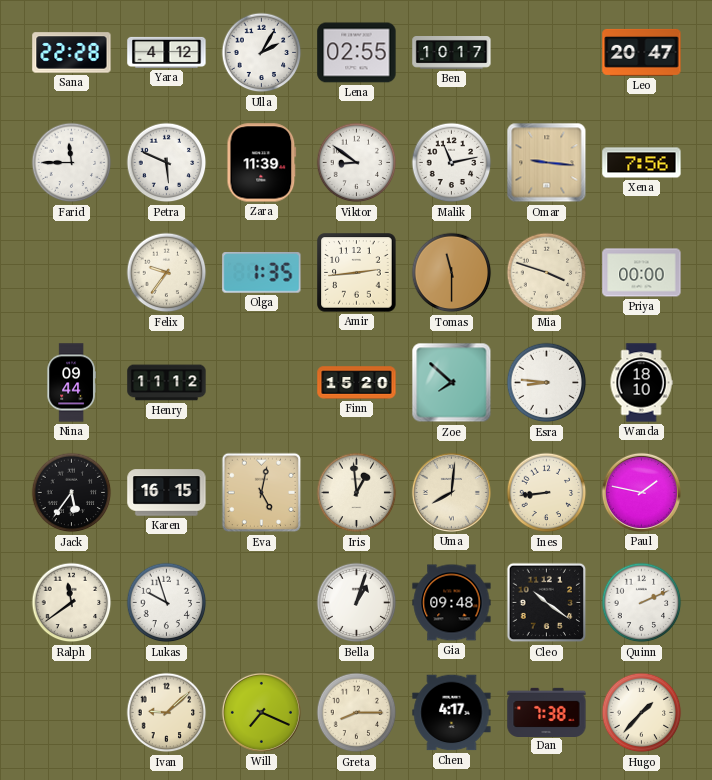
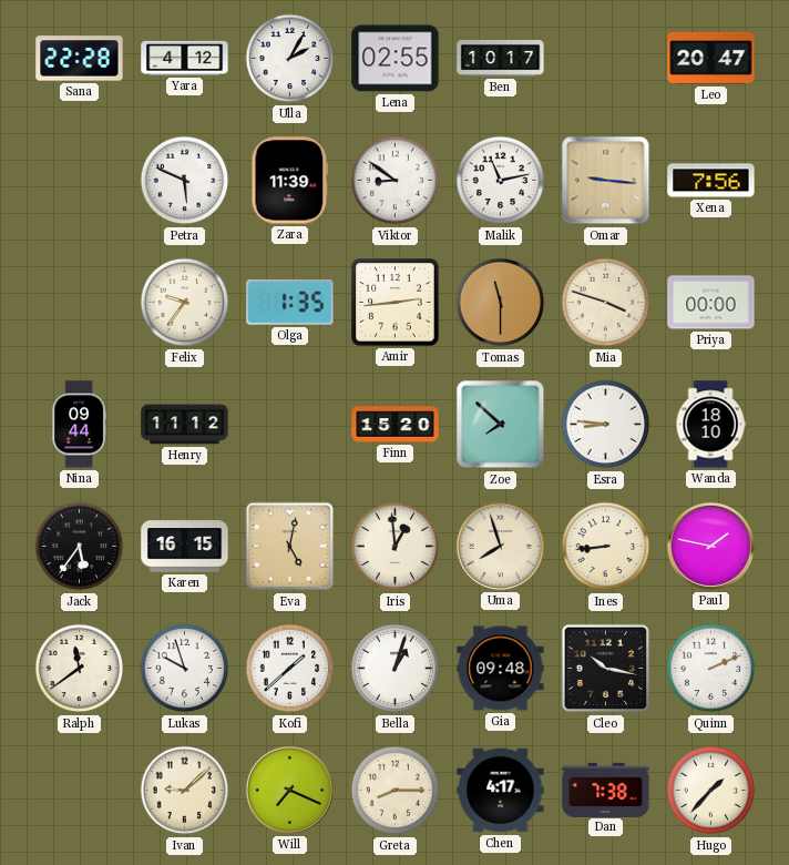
Farid: 11:45 -> none (72, 163)
Uma: 8:01 -> 7:57 (500, 546)
Kofi: none -> 1:38 (290, 669)
Cleo: 10:21 -> 10:17 (606, 669)
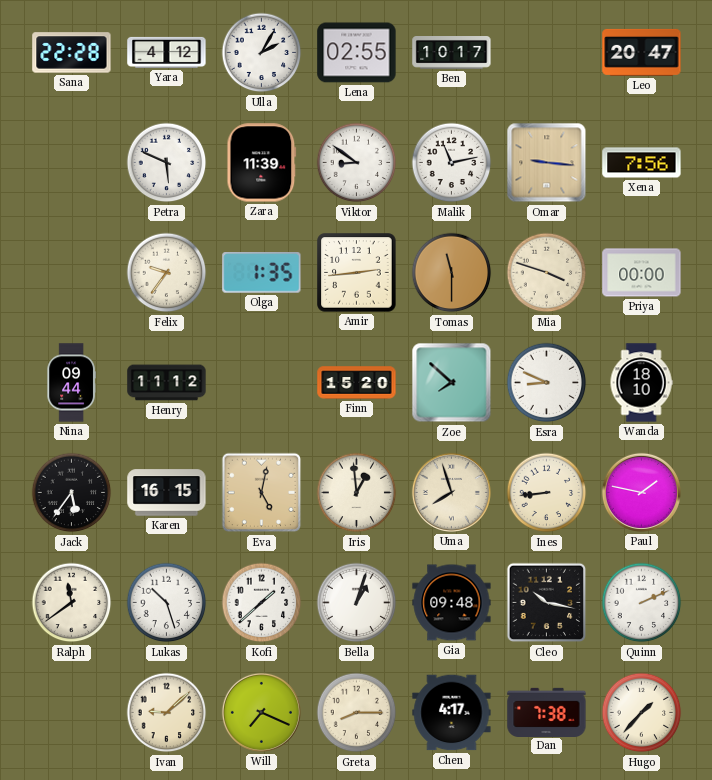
Esra: 8:46 -> 8:49 (547, 383)
Lukas: 9:57 -> 10:27 (167, 603)
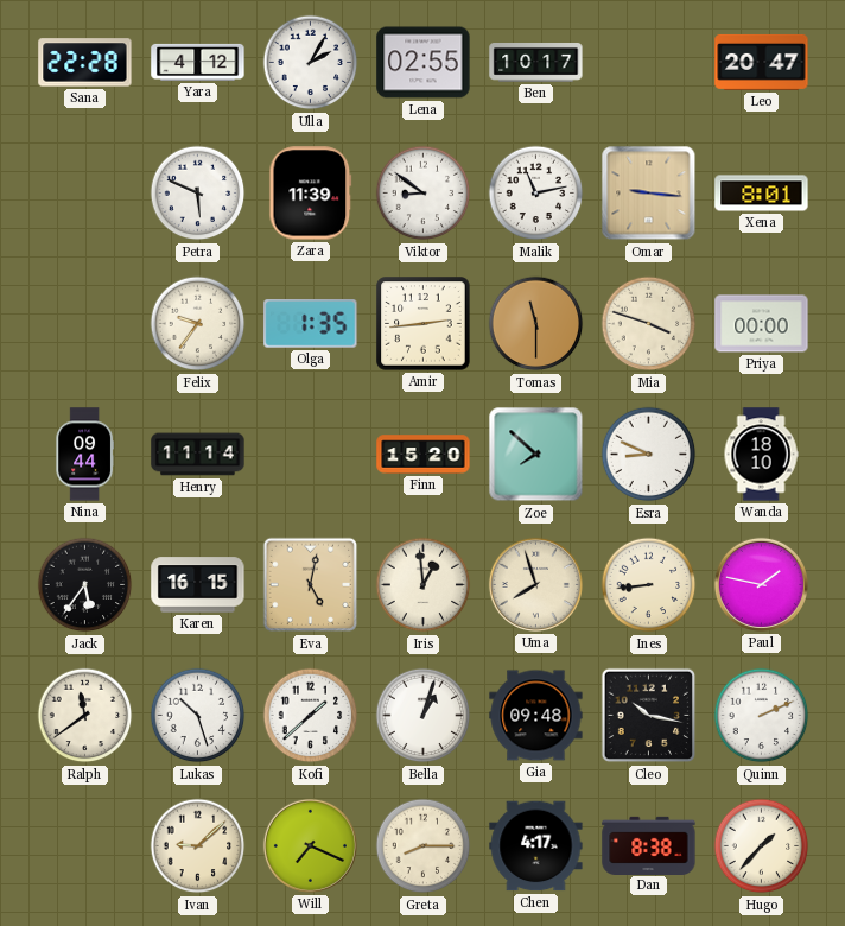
Xena: 7:56 -> 8:01 (762, 194)
Henry: 11:12 -> 11:14 (198, 455)
Dan: 7:38 -> 8:38 (649, 845)
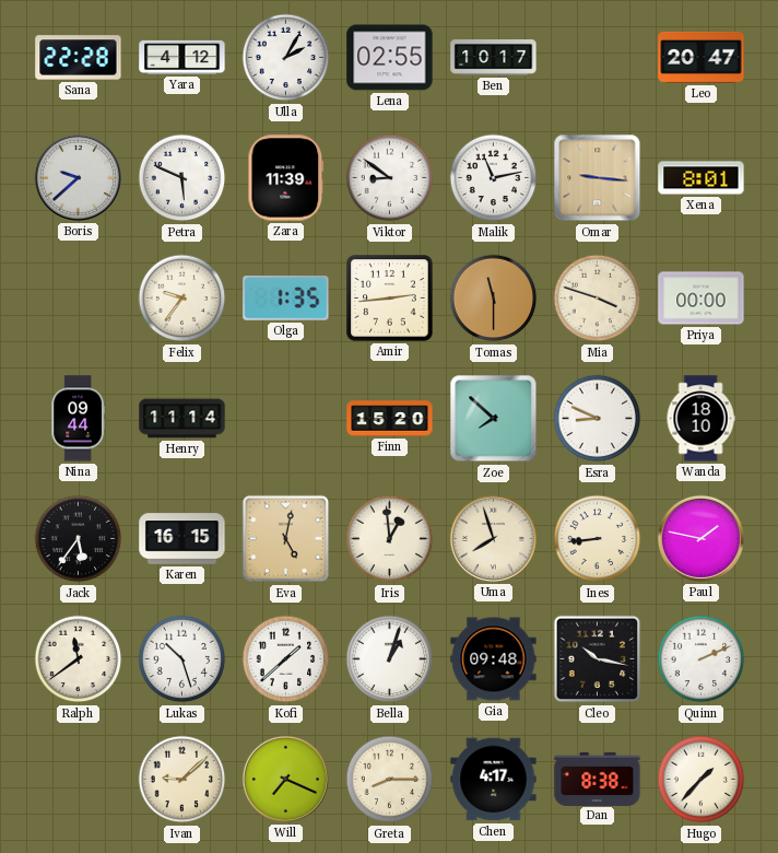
Boris: none -> 9:38 (78, 177)
